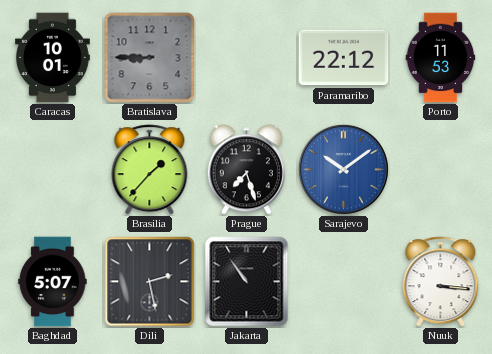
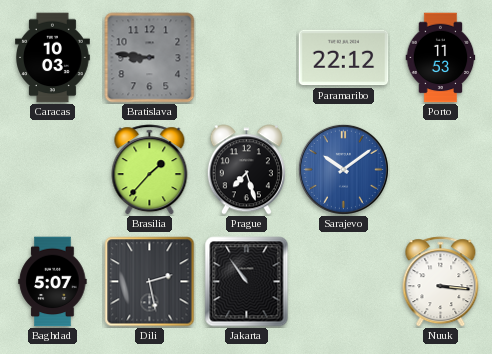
Caracas: 10:01 -> 10:03 (53, 58)
Bratislava: 8:45 -> 8:46 (150, 58)
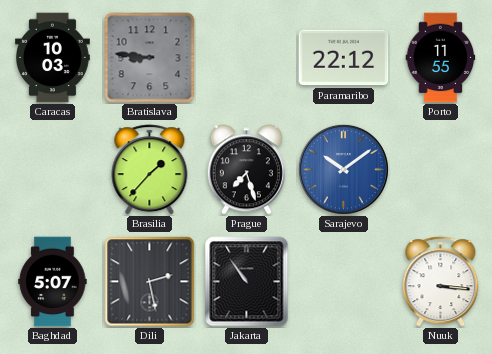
Porto: 11:53 -> 11:55 (441, 58)
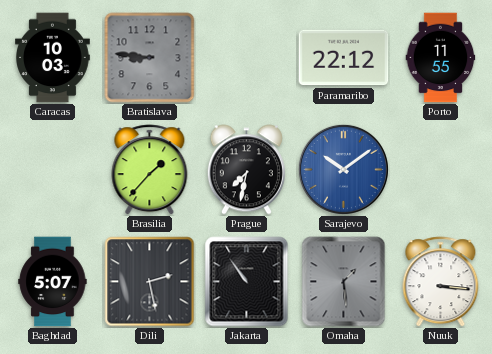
Prague: 7:27 -> 7:32 (246, 170)
Omaha: none -> 1:29 (344, 282)
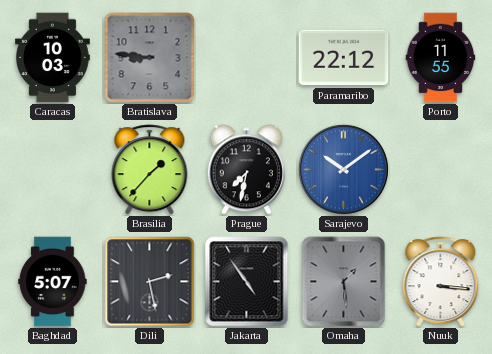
Jakarta: 10:54 -> 4:54 (247, 282)
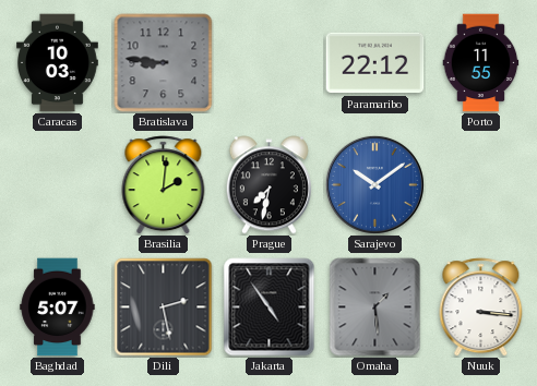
Brasilia: 1:37 -> 2:01 (164, 185)
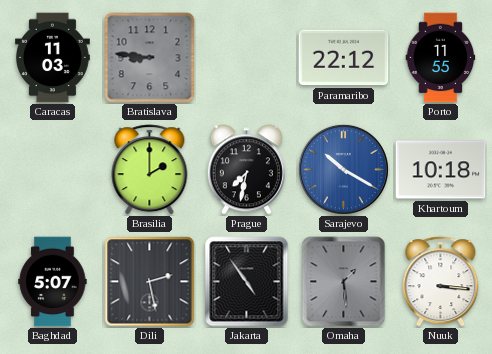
Caracas: 10:03 -> 11:03 (53, 58)
Brasilia: 2:01 -> 2:00 (150, 170)
Sarajevo: 10:09 -> 10:20 (343, 169)
Khartoum: none -> 10:18 (441, 170)
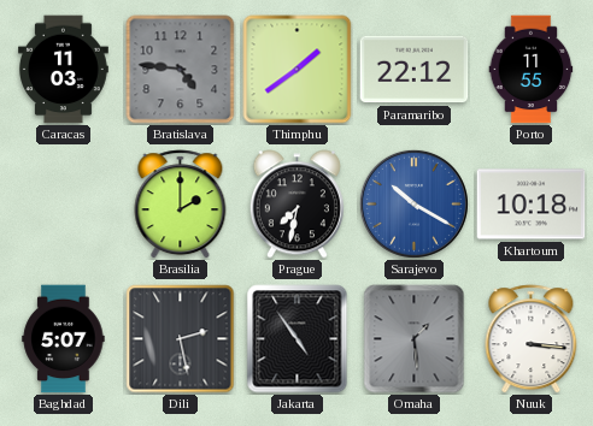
Bratislava: 8:46 -> 4:46 (181, 70)
Thimphu: none -> 1:39 (298, 70)
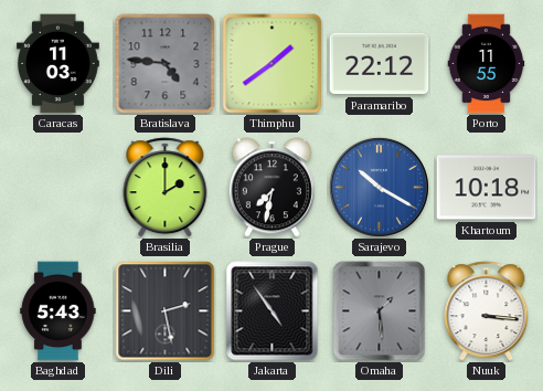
Baghdad: 5:07 -> 5:43 (58, 311)
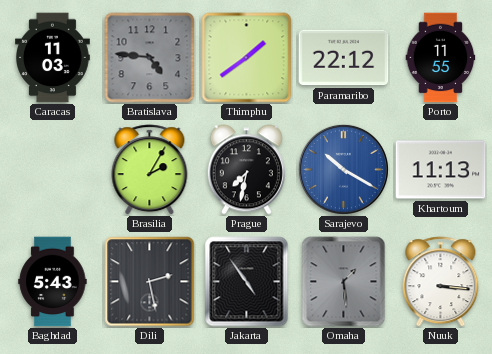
Brasilia: 2:00 -> 2:05 (150, 170)
Khartoum: 10:18 -> 11:13 (441, 170)
